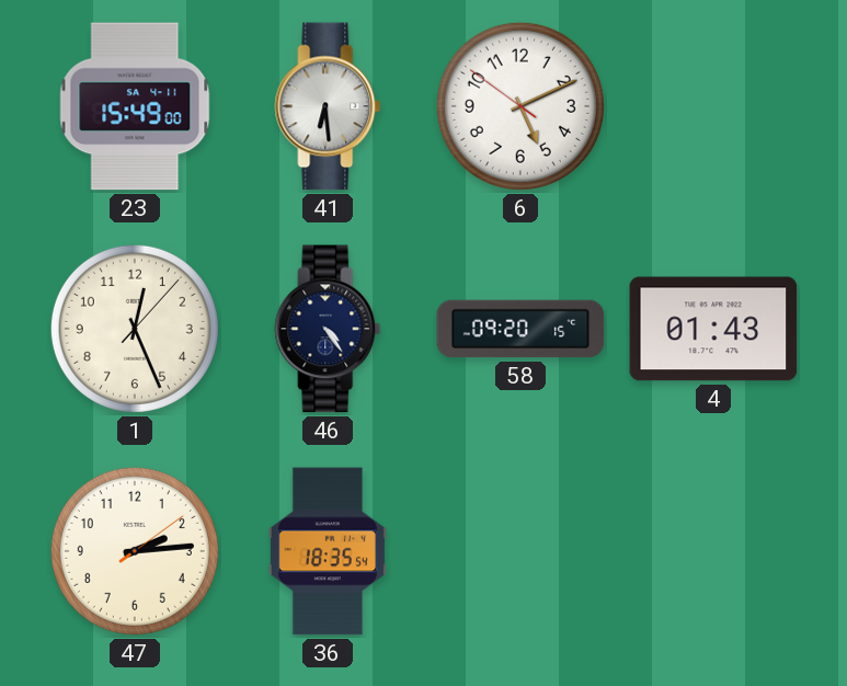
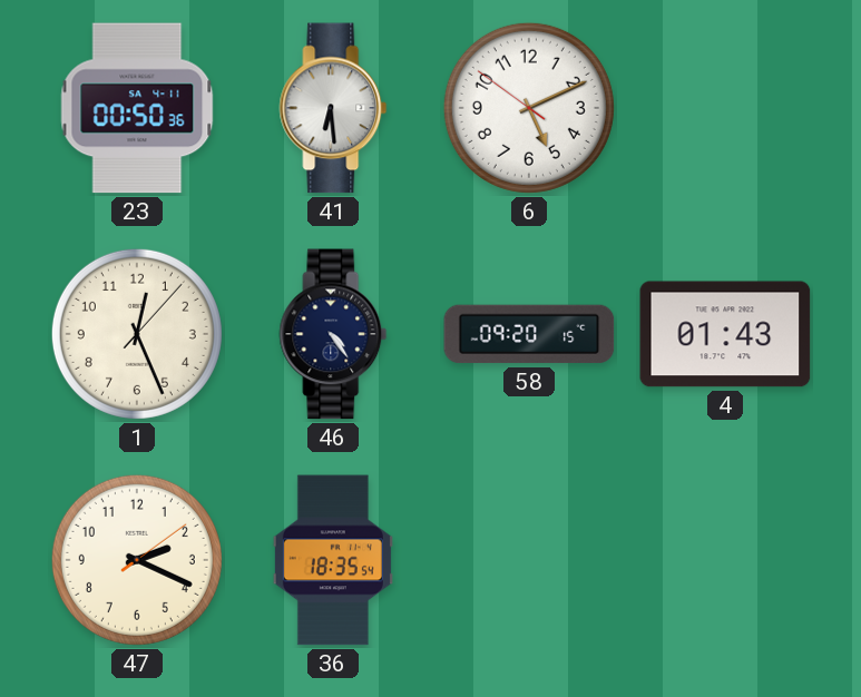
23: 15:49 -> 00:50 (137, 108)
47: 2:14 -> 2:19 (137, 560)
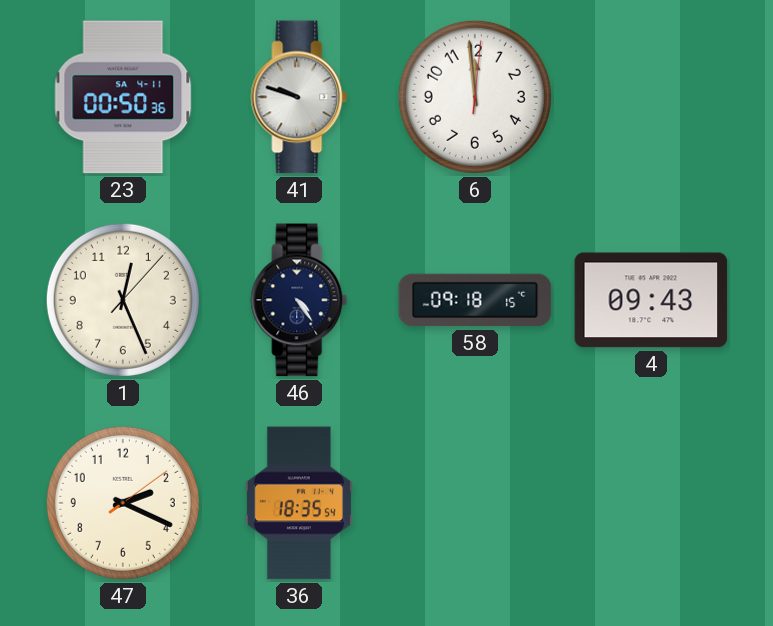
41: 6:29 -> 9:48 (299, 97)
6: 5:10 -> 11:59 (475, 97)
58: 09:20 -> 09:18 (475, 300)
4: 01:43 -> 09:43 (651, 300)
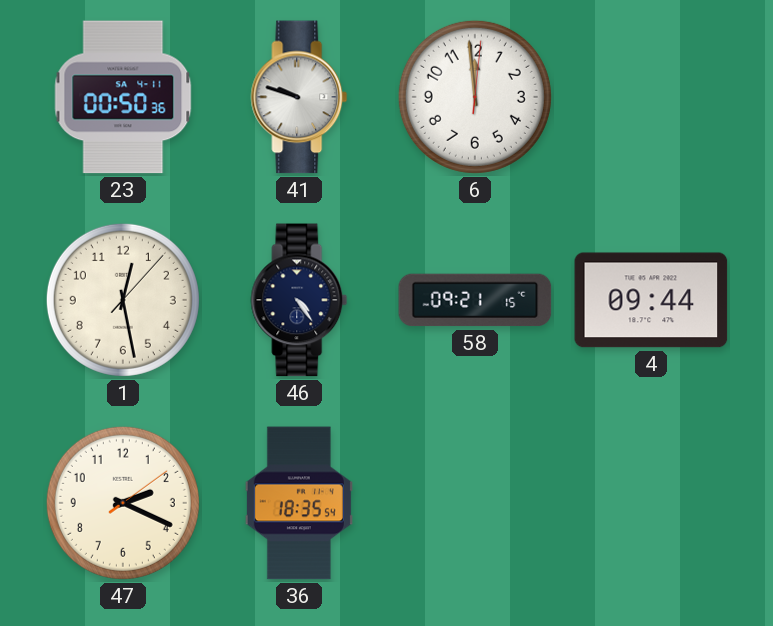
1: 12:26 -> 12:28 (123, 300)
58: 09:18 -> 09:21 (475, 300)
4: 09:43 -> 09:44 (651, 300)
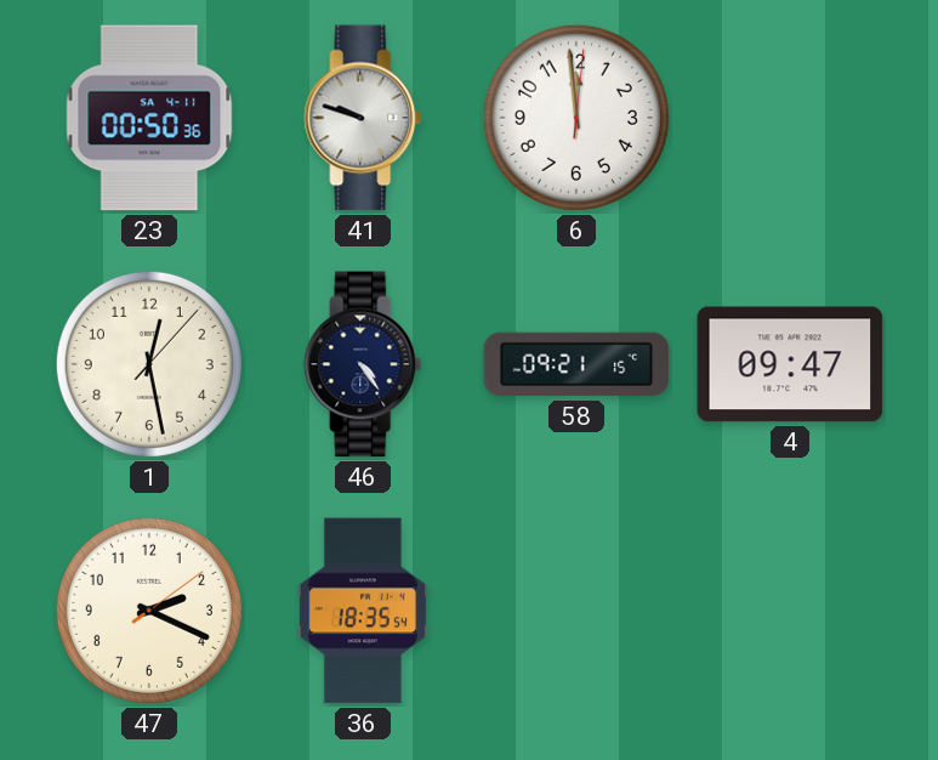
4: 09:44 -> 09:47 (790, 364)
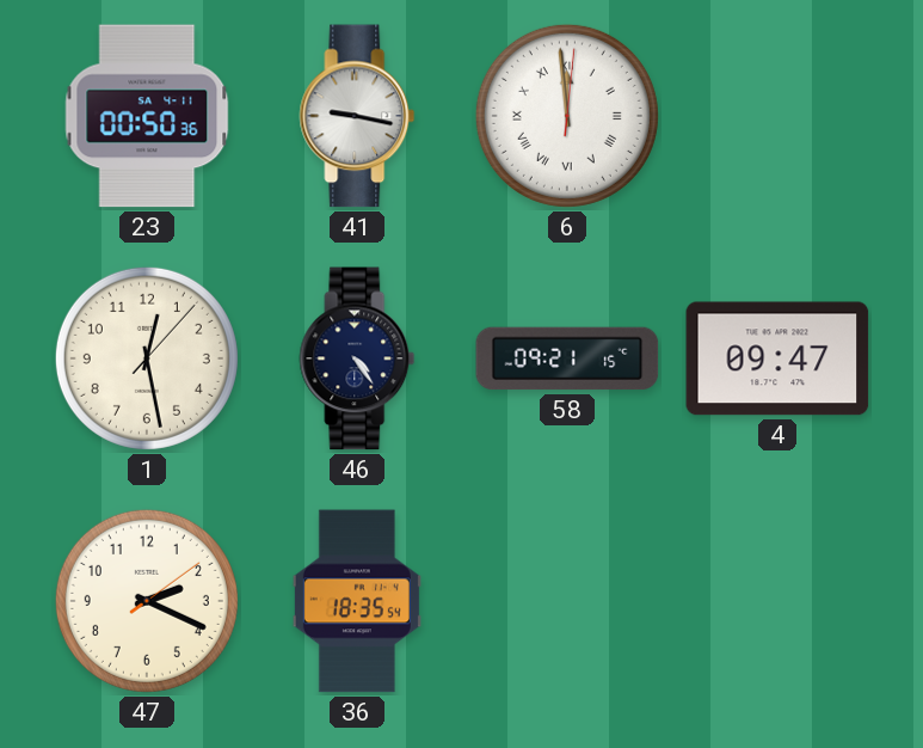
41: 9:48 -> 9:17 (357, 116)
6 numerals: Arabic -> Roman (567, 116)
